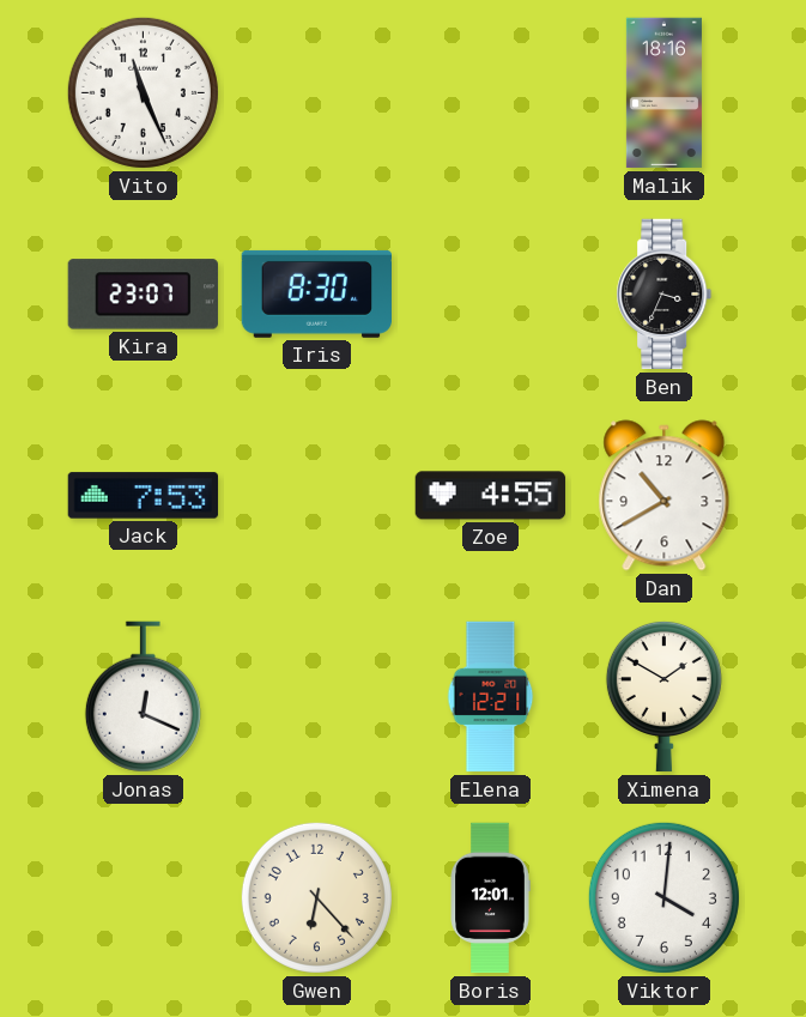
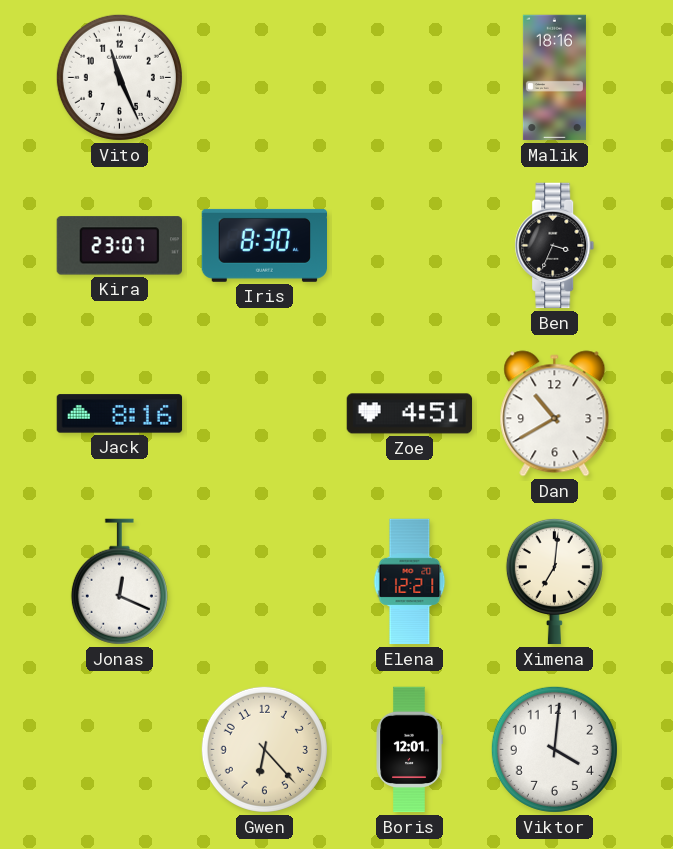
Jack: 7:53 -> 8:16 (120, 414)
Zoe: 4:55 -> 4:51 (410, 414)
Ximena: 1:50 -> 7:01 (554, 581)
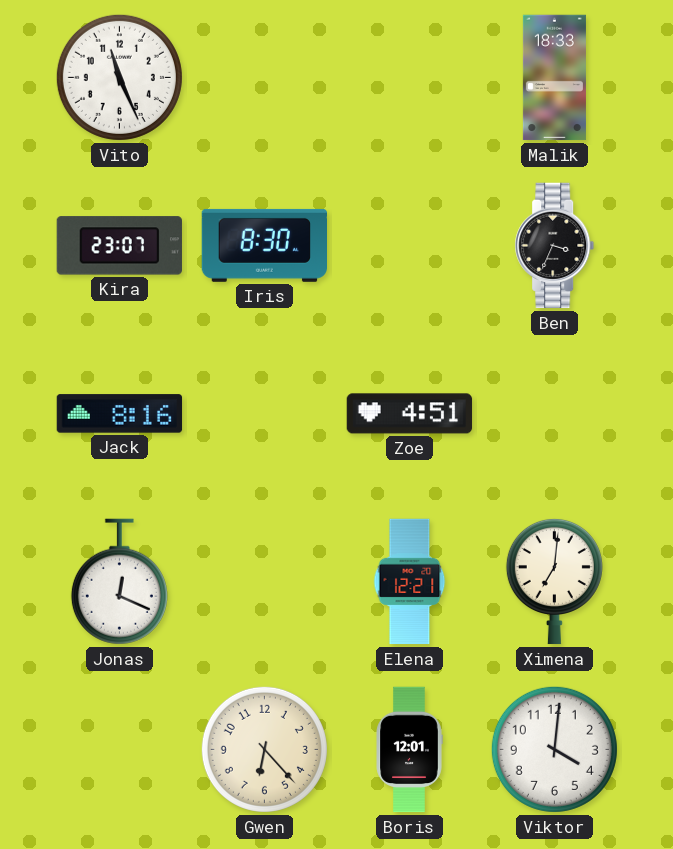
Malik: 18:16 -> 18:33 (554, 78)
Dan: 10:40 -> none (555, 414)
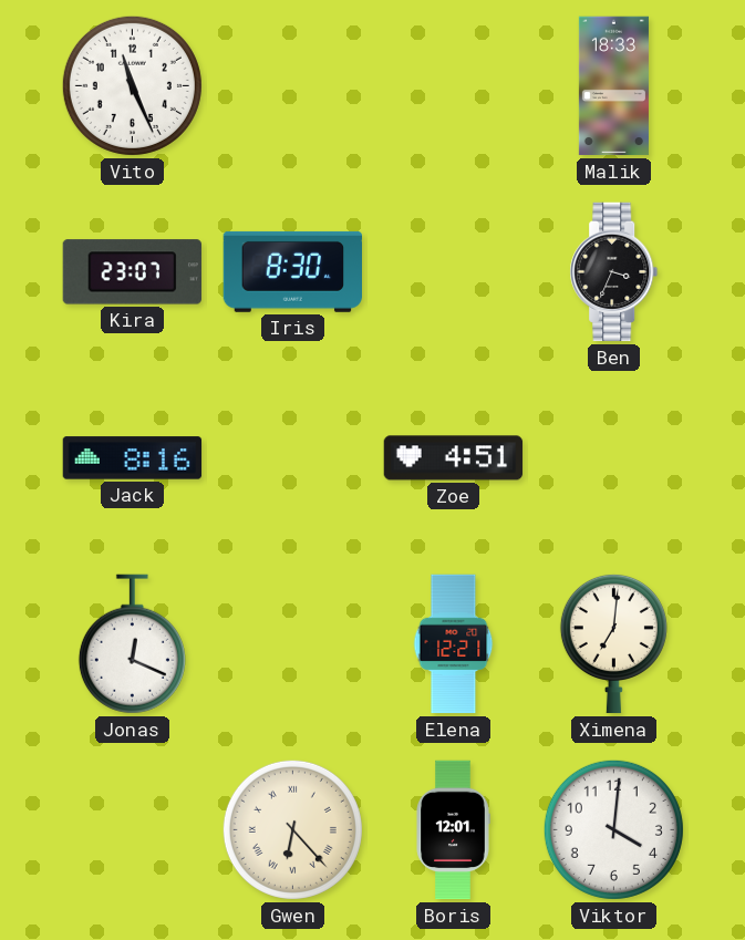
Gwen numerals: Arabic -> Roman (292, 829)
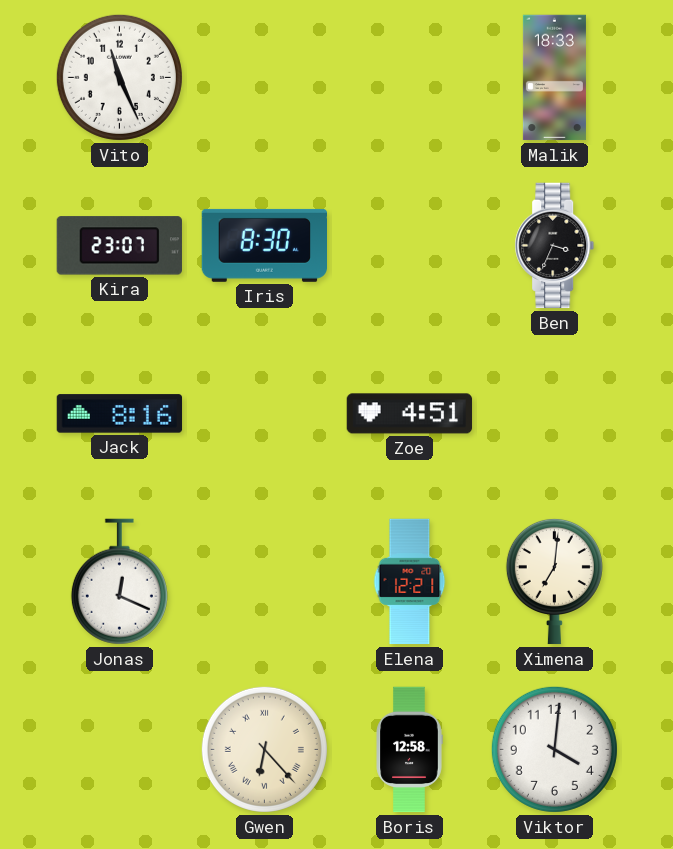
Boris: 12:01 -> 12:58 (409, 750)
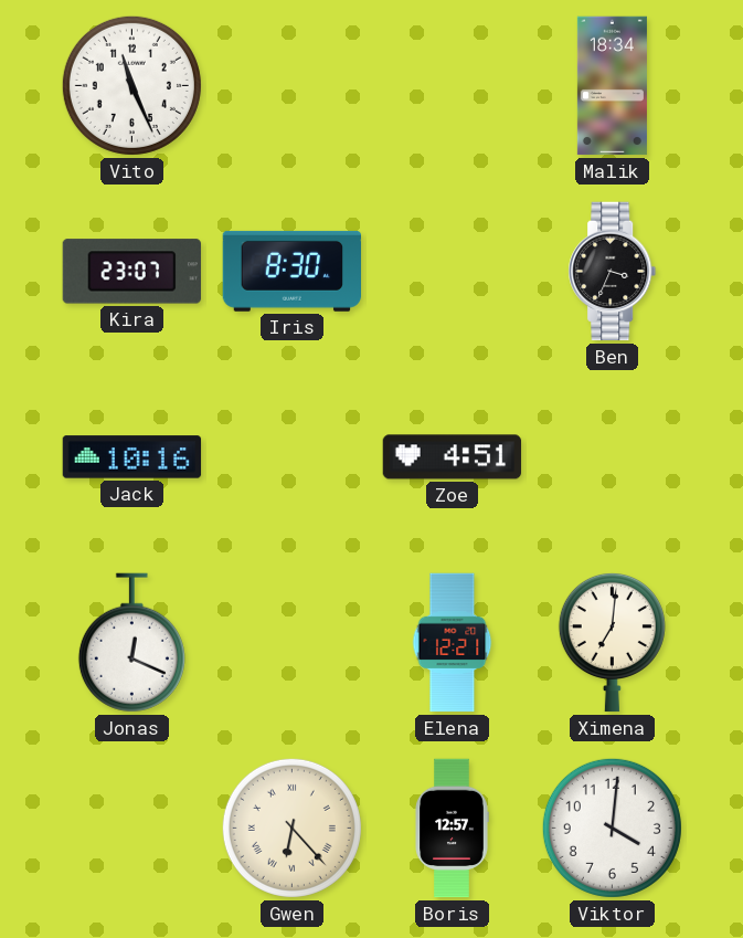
Malik: 18:33 -> 18:34 (612, 86)
Jack: 8:16 -> 10:16 (132, 457)
Boris: 12:58 -> 12:57 (452, 829)
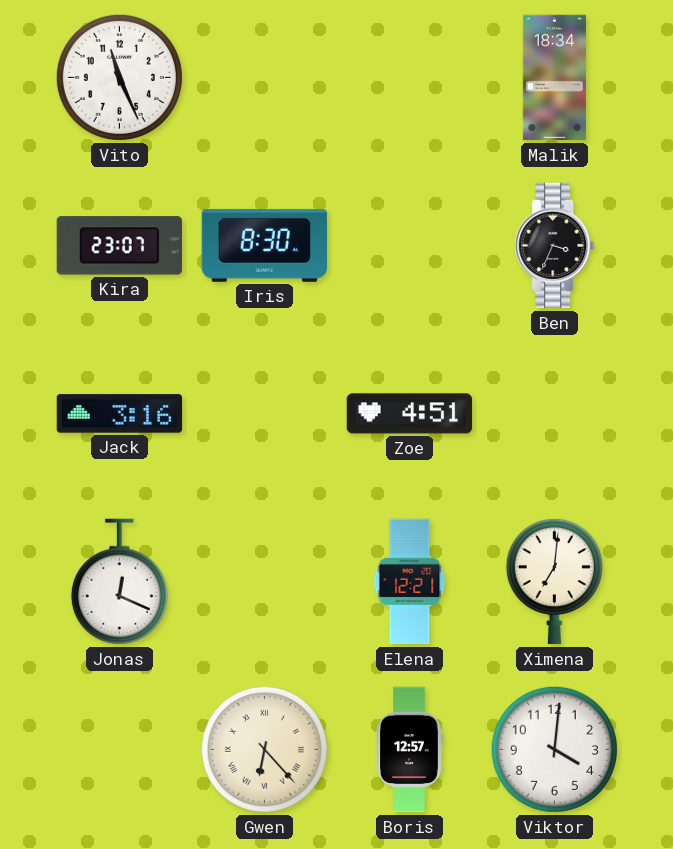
Jack: 10:16 -> 3:16 (120, 414)
